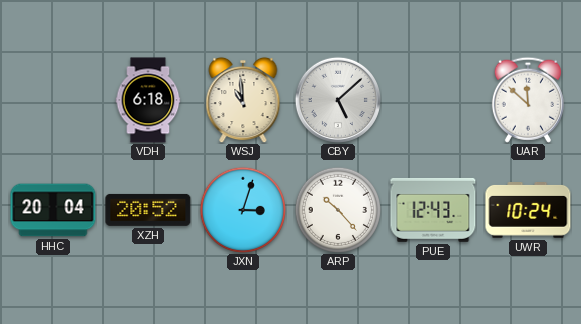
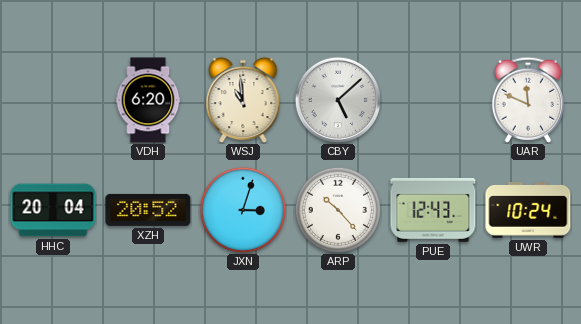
VDH: 6:18 -> 6:20 (148, 100)
UAR: 11:52 -> 11:49 (528, 100)
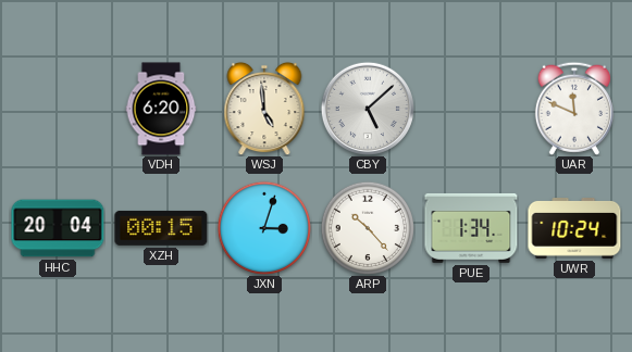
WSJ: 10:59 -> 4:59 (264, 109)
XZH: 20:52 -> 00:15 (161, 228)
PUE: 12:43 -> 1:34 (471, 228)
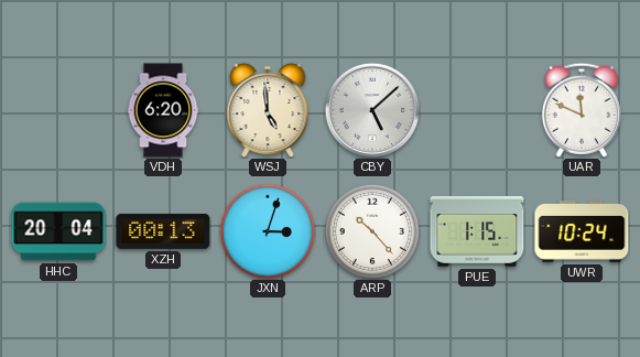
XZH: 00:15 -> 00:13 (163, 231)
PUE: 1:34 -> 1:15 (477, 231)
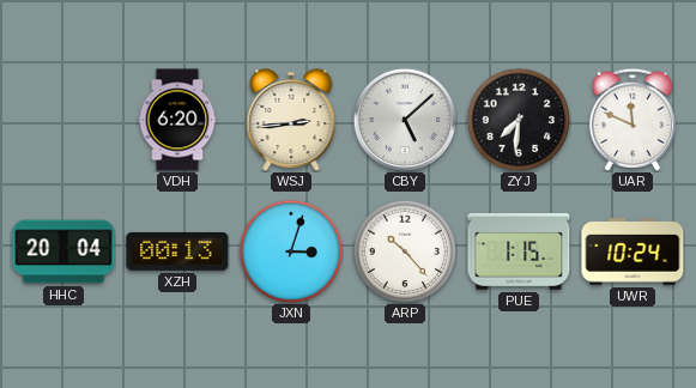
WSJ: 4:59 -> 2:44 (291, 120)
ZYJ: none -> 7:31 (518, 119)
